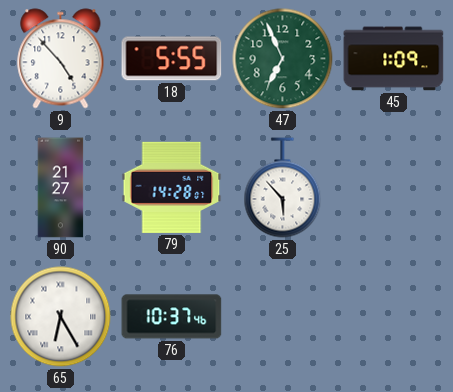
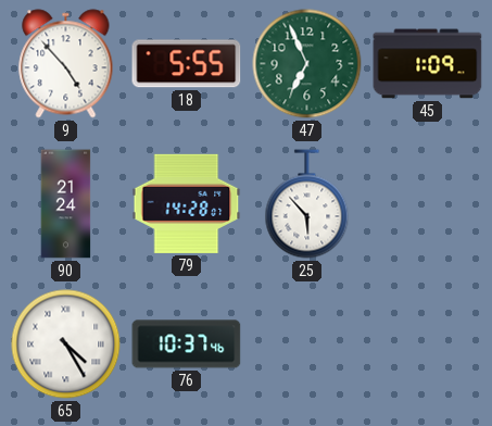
90: 21:27 -> 21:24 (66, 204)
65: 6:25 -> 4:25 (66, 344)
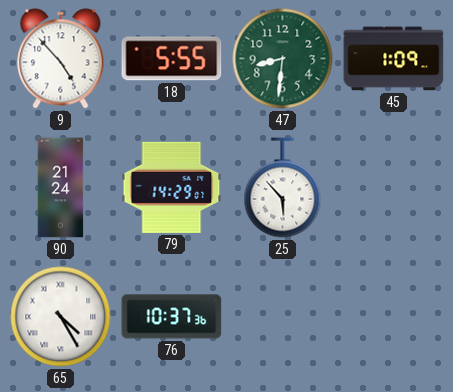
47: 6:56 -> 8:31 (283, 59)
79: 14:28 -> 14:29 (172, 187)
76: 10:37:46 -> 10:37:36 (172, 317)
